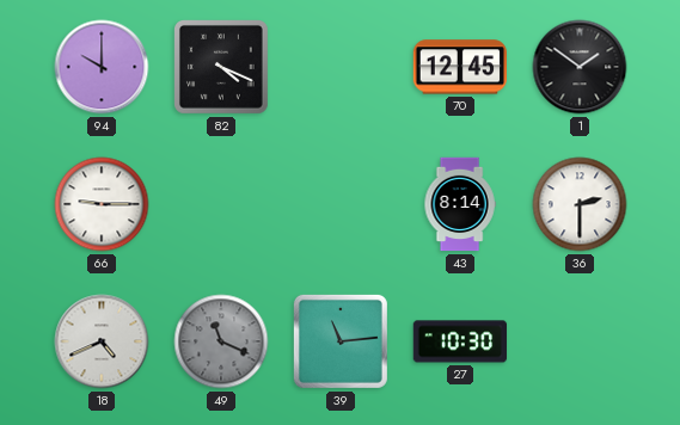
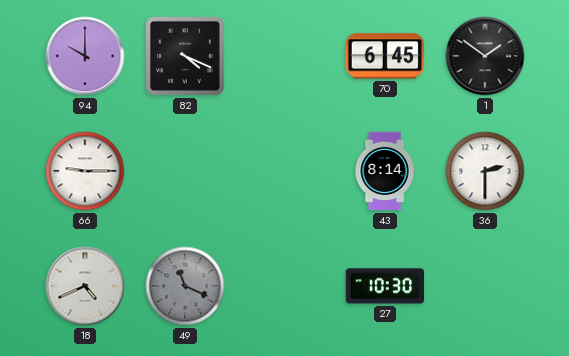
70: 12:45 -> 6:45 (384, 56)
39: 11:14 -> none (341, 341)
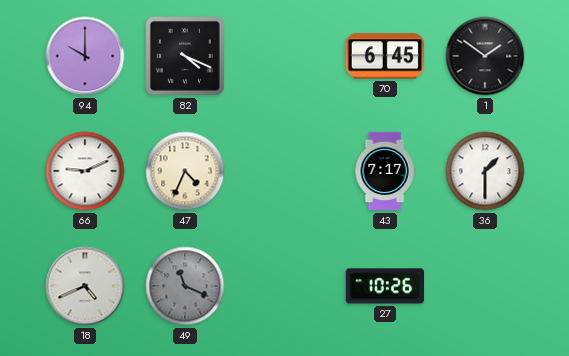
66: 9:15 -> 9:11 (85, 171)
47: none -> 4:34 (185, 171)
43: 8:14 -> 7:17 (385, 171)
36: 2:30 -> 1:30 (485, 171)
27: 10:30 -> 10:26 (385, 286)
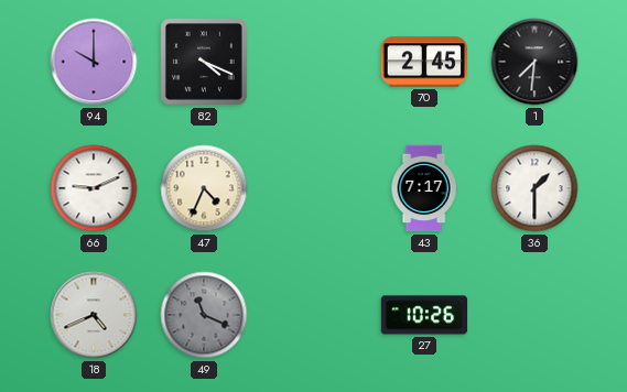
70: 6:45 -> 2:45 (423, 62)
1: 1:51 -> 7:31 (534, 62)
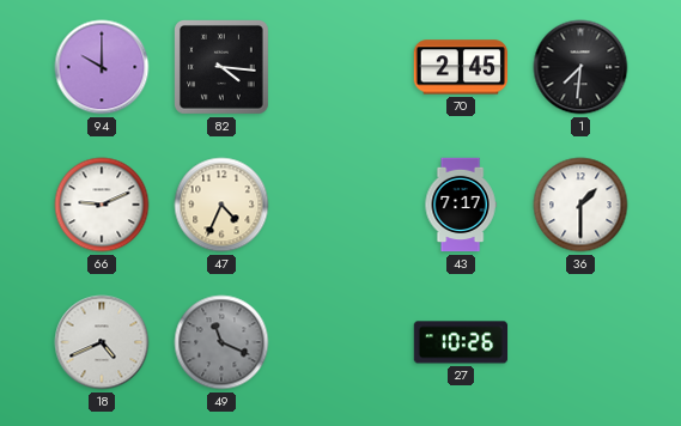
82: 4:19 -> 4:16 (223, 68)
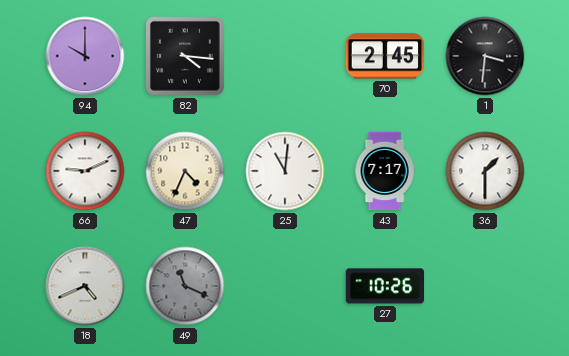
1: 7:31 -> 3:31 (485, 56)
25: none -> 11:01 (285, 171)
